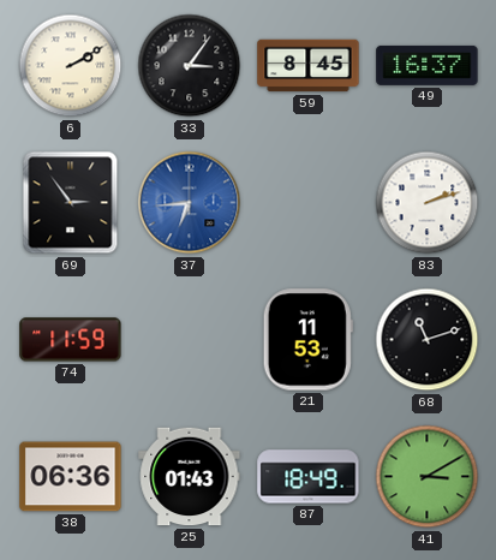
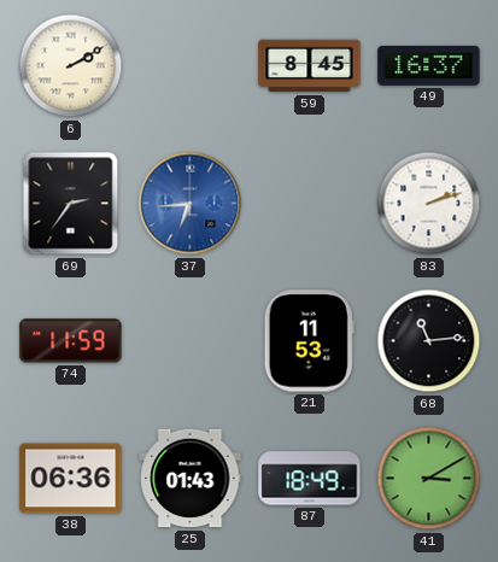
33: 3:06 -> none (190, 66)
69: 2:54 -> 2:36 (71, 204)
68: 11:12 -> 11:14 (429, 341)
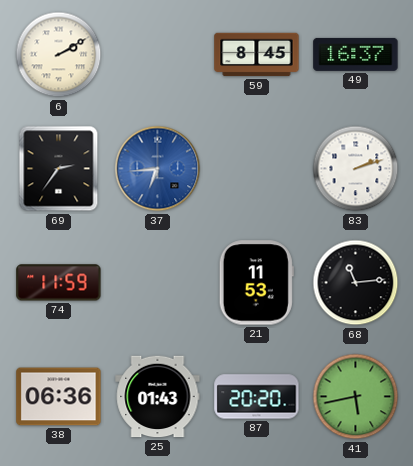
87: 18:49 -> 20:20 (257, 397)
41: 3:10 -> 5:43 (356, 397)
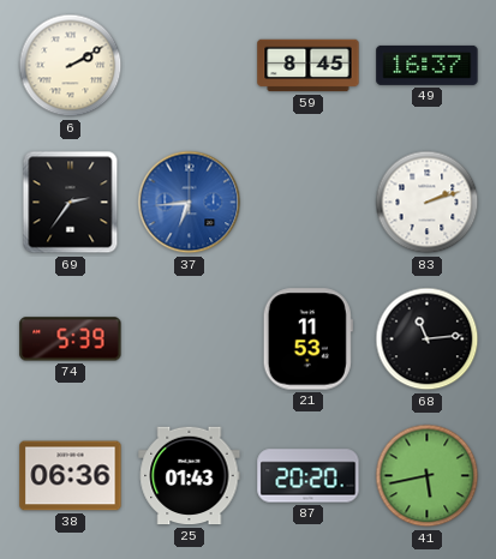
74: 11:59 -> 5:39 (71, 339)
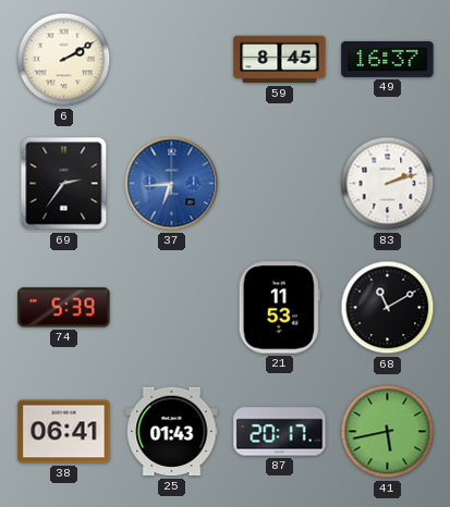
68: 11:14 -> 11:10 (388, 308)
38: 06:36 -> 06:41 (64, 432)
87: 20:20 -> 20:17 (280, 432)
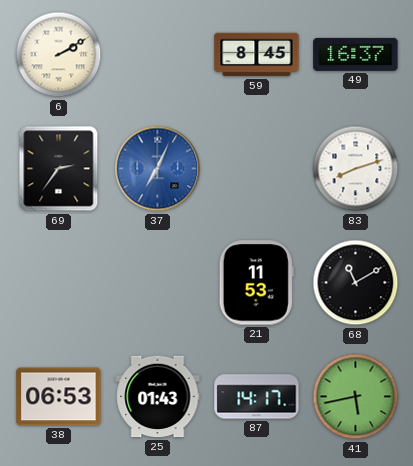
37: 6:44 -> 7:04 (158, 169)
83: 2:12 -> 8:12 (356, 169)
74: 5:39 -> none (64, 308)
38: 06:41 -> 06:53 (59, 397)
87: 20:17 -> 14:17 (257, 397)
